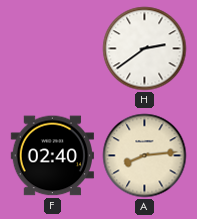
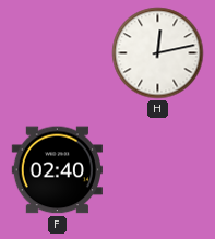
H: 2:39 -> 12:13 (158, 53)
A: 8:14 -> none (145, 156)
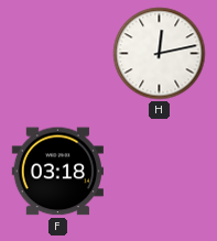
F: 02:40 -> 03:18 (57, 172)
